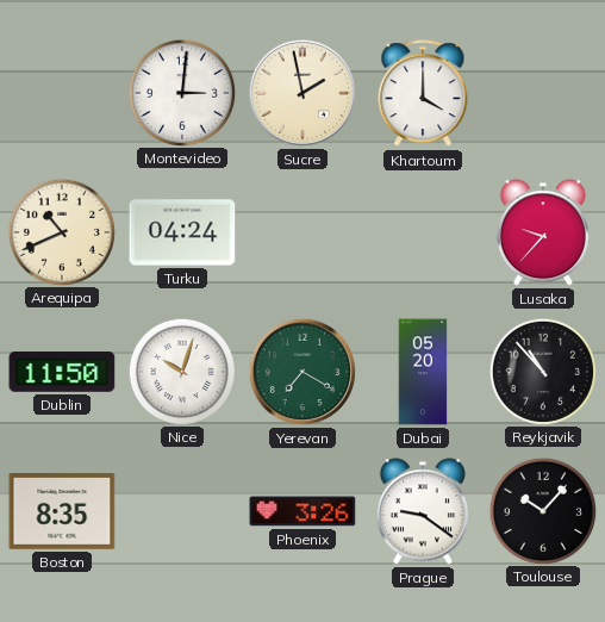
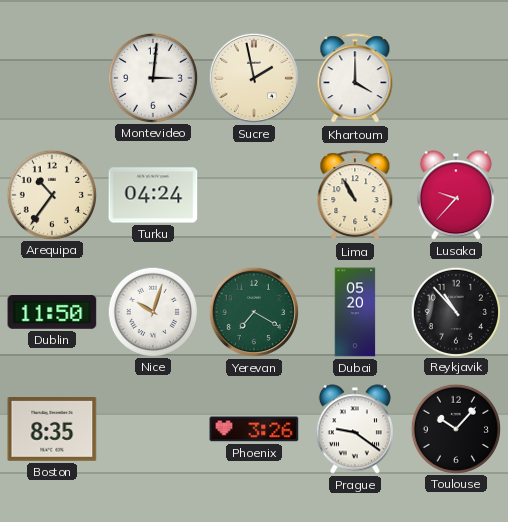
Arequipa: 10:41 -> 10:36 (51, 194)
Lima: none -> 10:55 (355, 196)
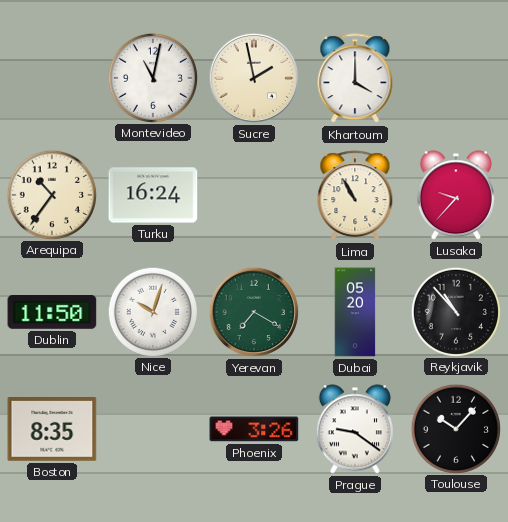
Montevideo: 3:01 -> 11:02 (152, 77)
Turku: 04:24 -> 16:24 (153, 195)
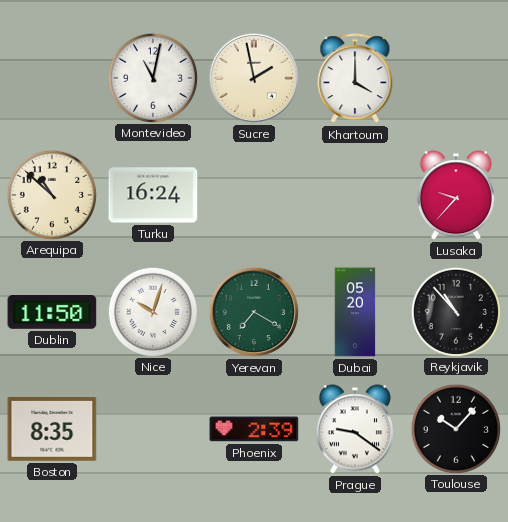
Arequipa: 10:36 -> 10:52 (51, 194)
Lima: 10:55 -> none (355, 196)
Phoenix: 3:26 -> 2:39 (254, 429)
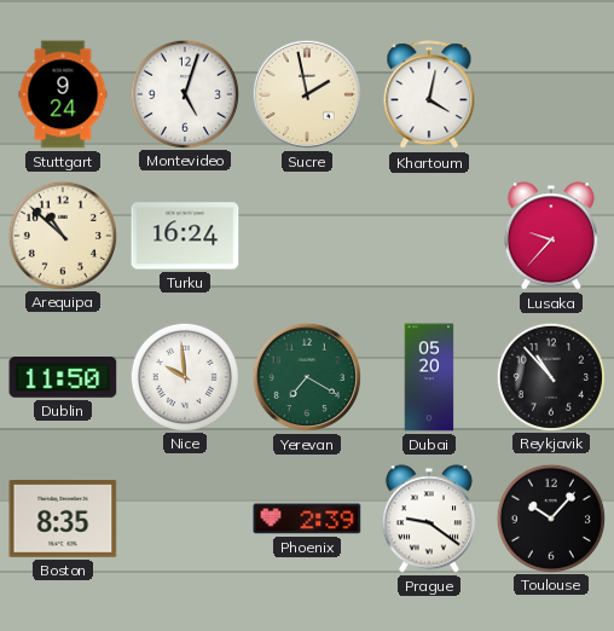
Stuttgart: none -> 9:24 (63, 94)
Montevideo: 11:02 -> 5:03 (184, 93)
Khartoum: 4:00 -> 4:02 (429, 95)
Nice: 10:03 -> 9:59 (184, 376)
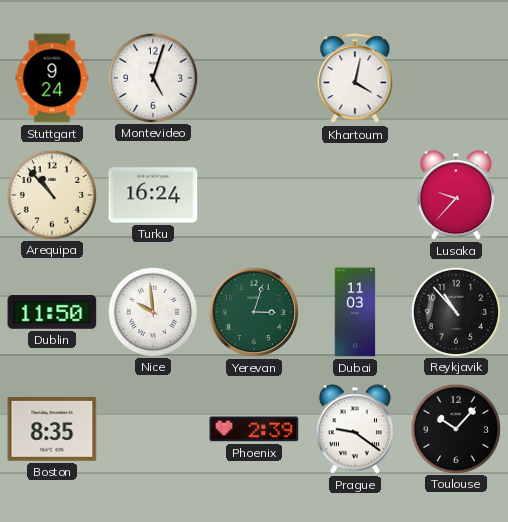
Sucre: 1:58 -> none (307, 94)
Arequipa: 10:52 -> 10:53 (51, 194)
Yerevan: 7:20 -> 3:03 (254, 312)
Dubai: 05:20 -> 11:03 (355, 312)
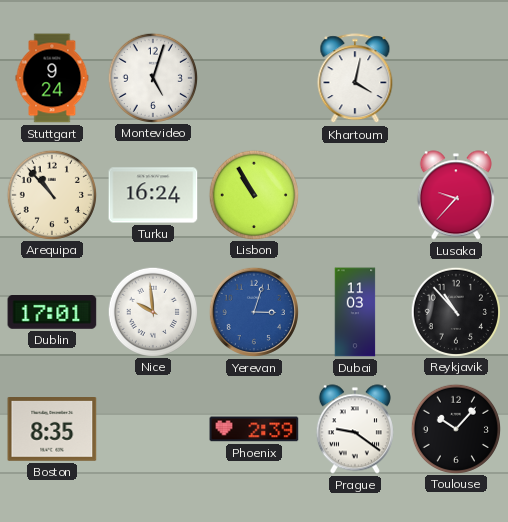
Lisbon: none -> 10:55 (253, 194)
Dublin: 11:50 -> 17:01 (52, 312)
Yerevan dial: green -> blue (254, 312)
